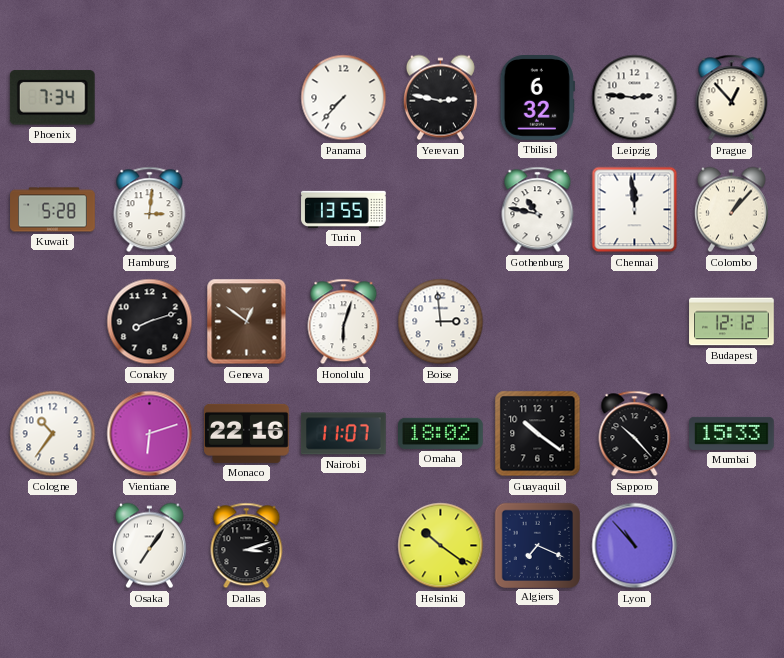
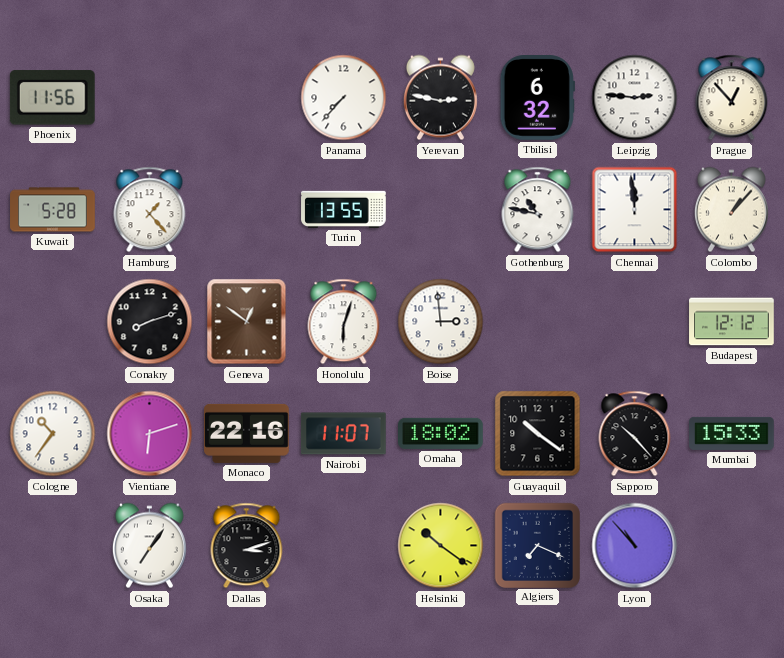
Phoenix: 7:34 -> 11:56 (52, 98)
Hamburg: 3:01 -> 1:23 (150, 210)
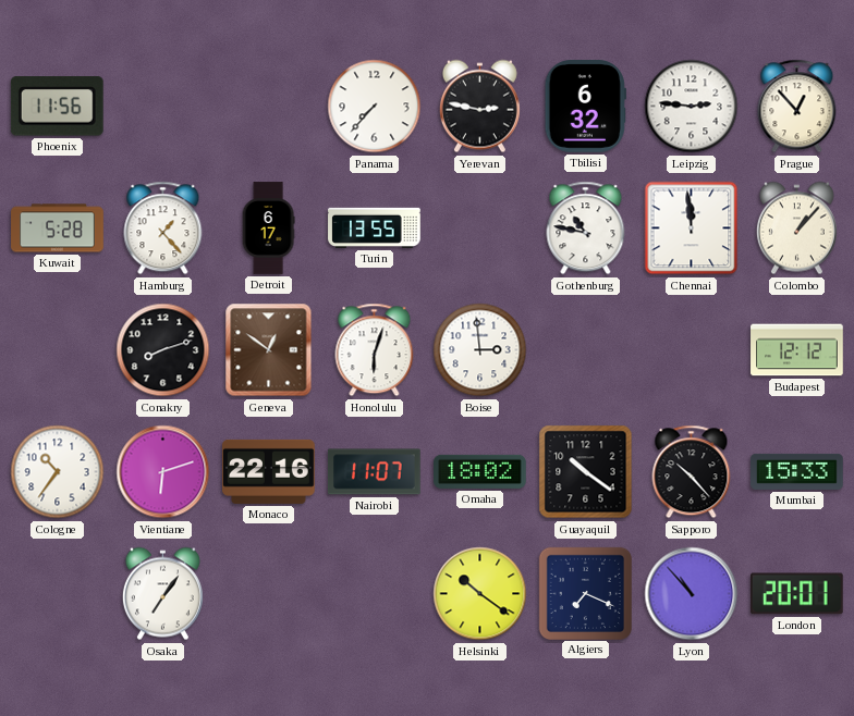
Detroit: none -> 6:17 (268, 229)
Dallas: 3:12 -> none (247, 546)
London: none -> 20:01 (796, 594)
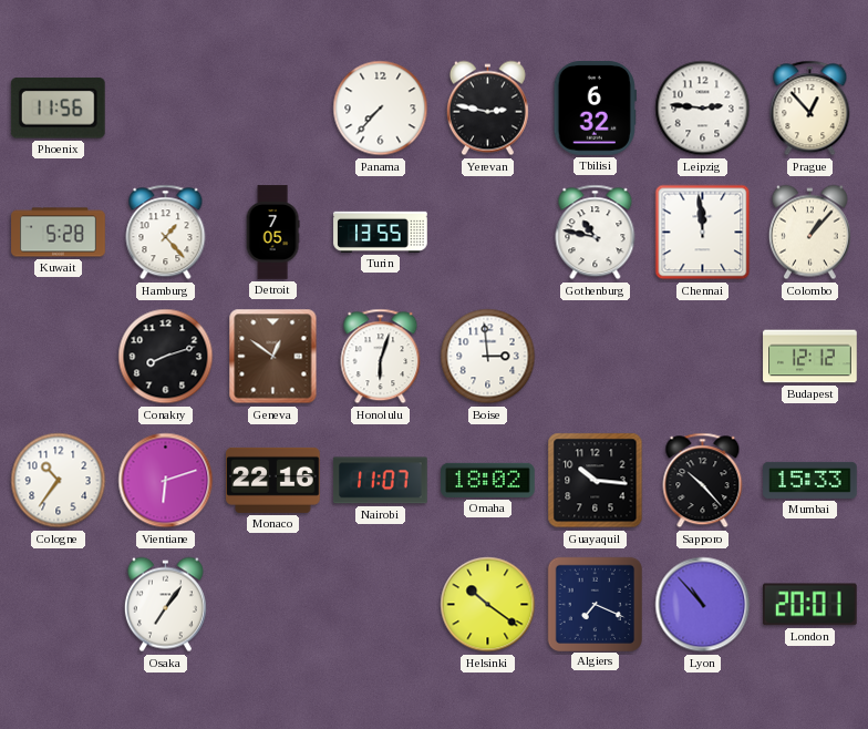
Detroit: 6:17 -> 7:05 (272, 233)
Guayaquil: 10:21 -> 10:16 (596, 481)
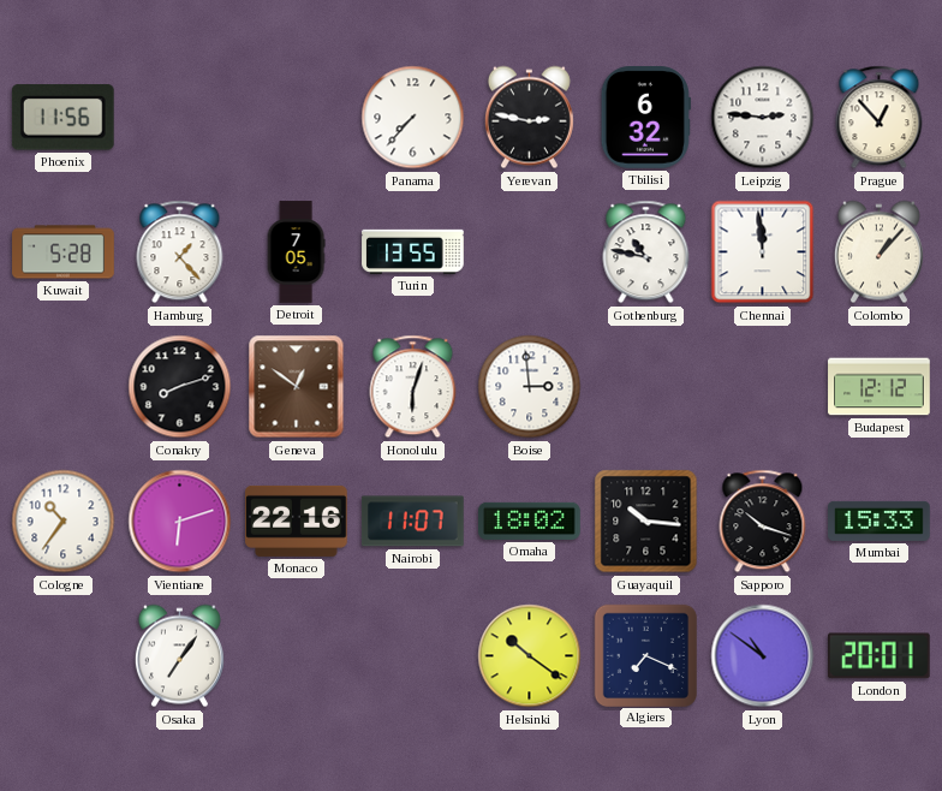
Sapporo: 10:23 -> 10:18 (763, 522)
Lyon: 10:53 -> 10:51 (763, 656)
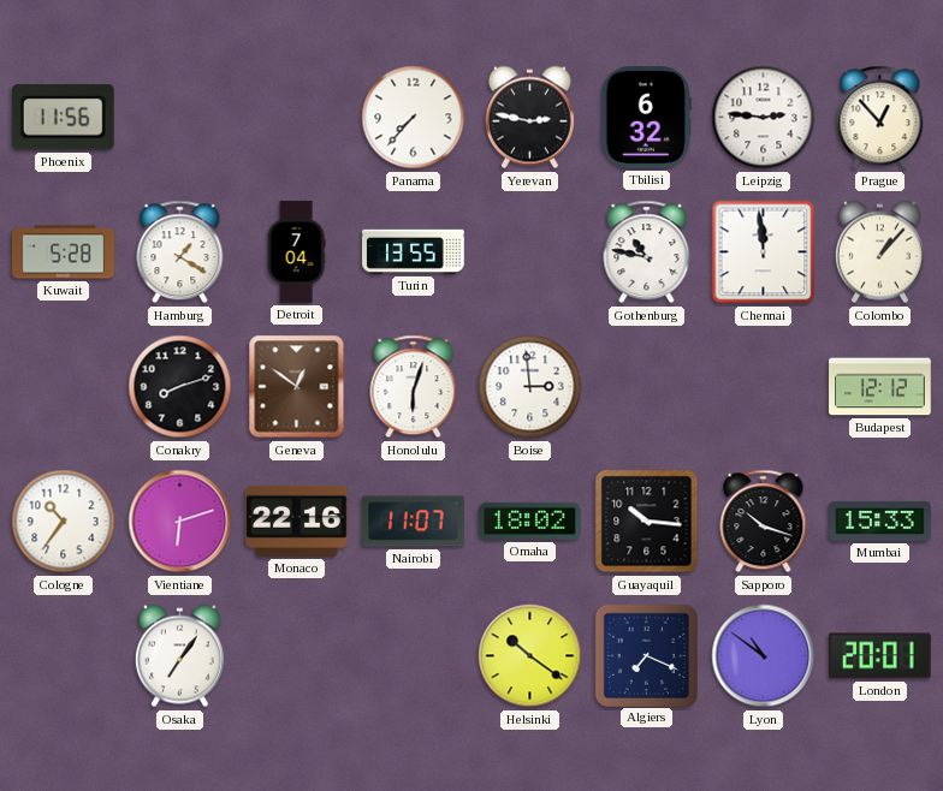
Hamburg: 1:23 -> 1:20 (180, 252)
Detroit: 7:05 -> 7:04 (296, 252)
